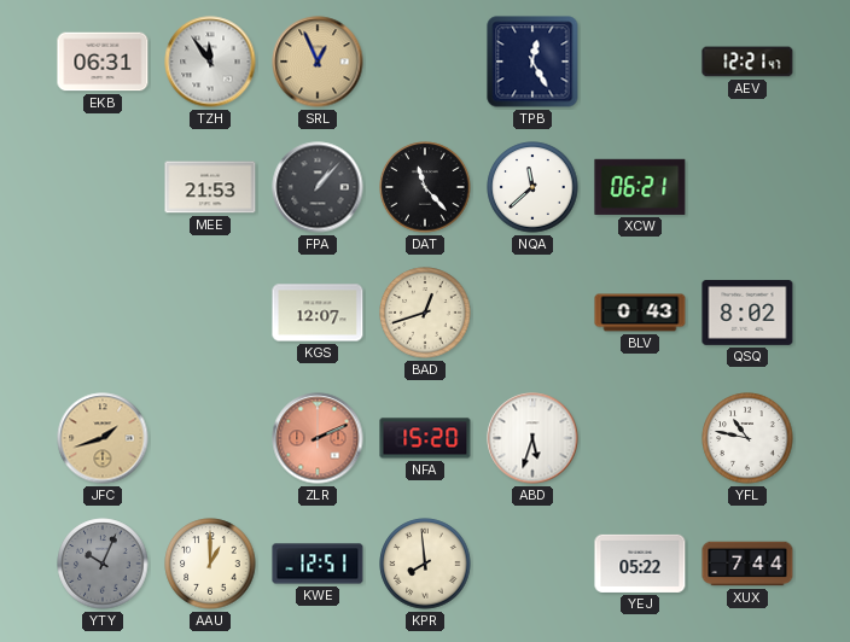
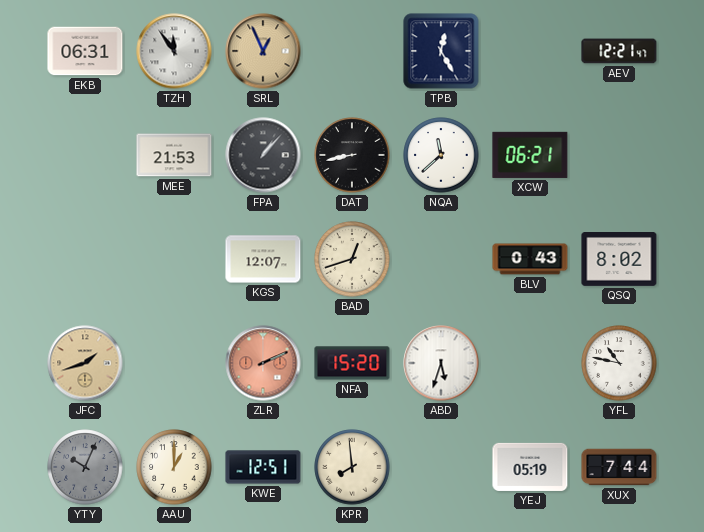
DAT: 11:23 -> 8:43 (352, 155)
YEJ: 05:22 -> 05:19 (530, 467)
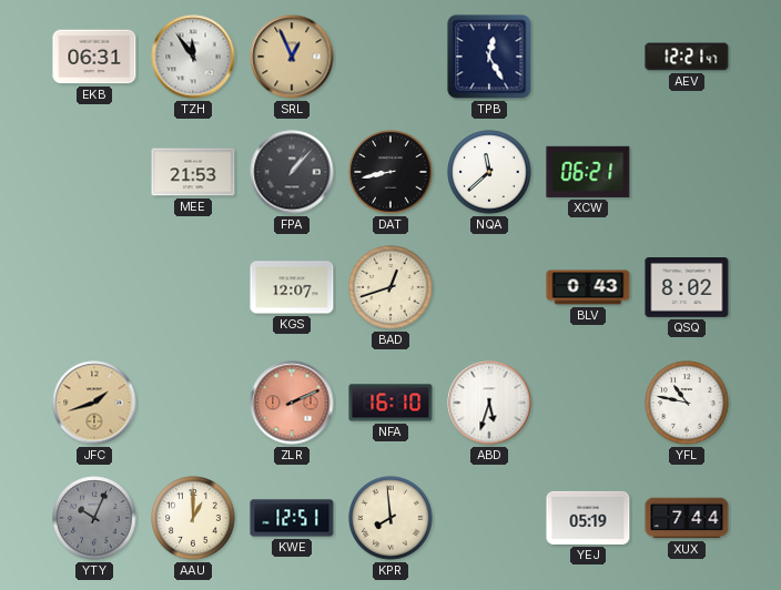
NFA: 15:20 -> 16:10 (390, 403)
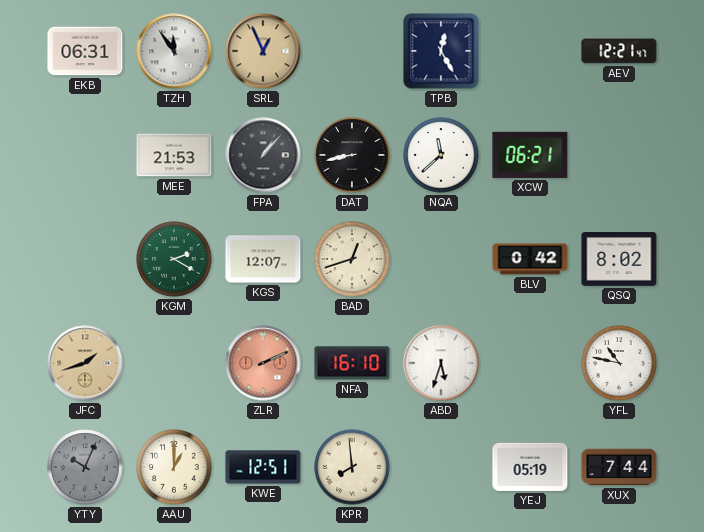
KGM: none -> 2:20 (174, 259)
BLV: 0:43 -> 0:42 (530, 259)
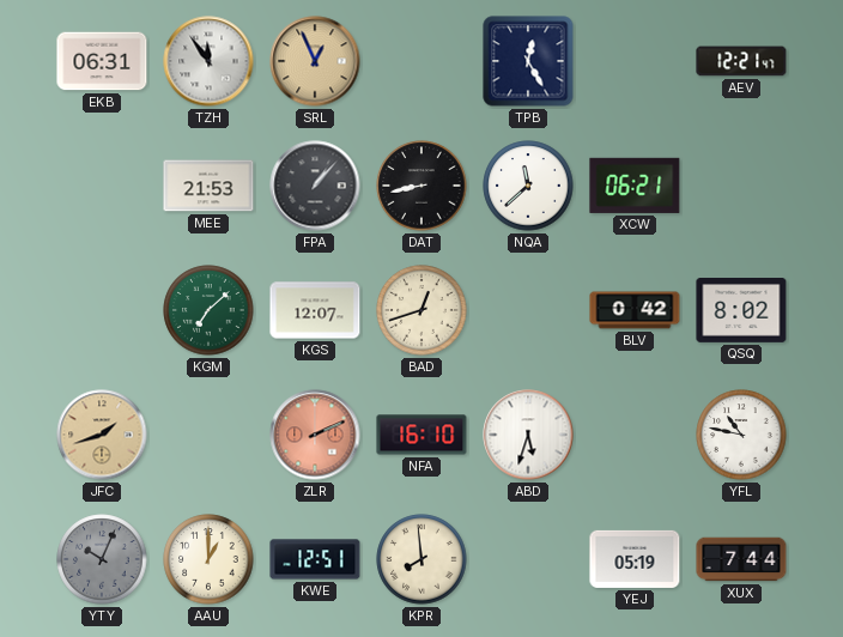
KGM: 2:20 -> 7:08 (208, 310)
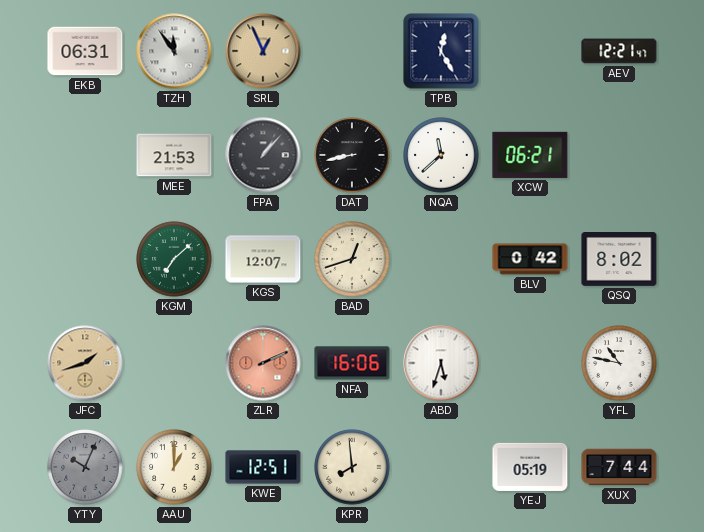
NFA: 16:10 -> 16:06 (352, 363)
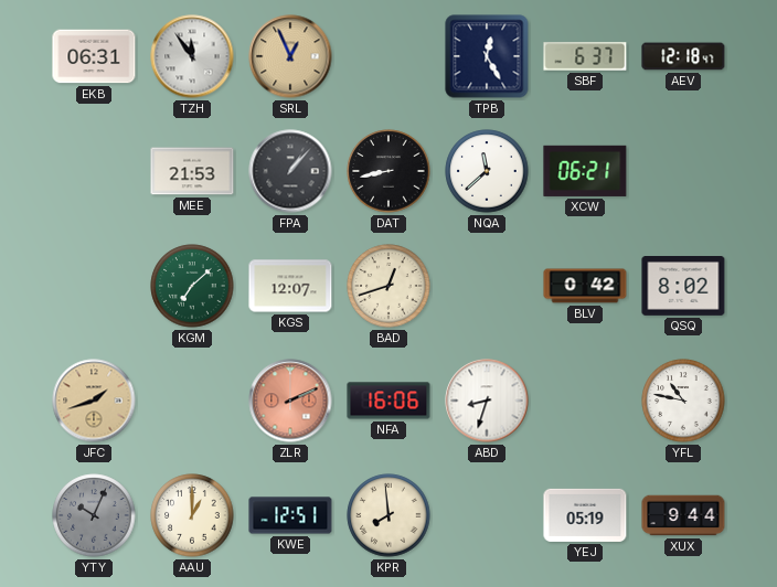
SBF: none -> 6:37 (585, 56)
AEV: 12:21 -> 12:18 (683, 56)
ABD: 5:33 -> 8:33 (487, 401)
XUX: 7:44 -> 9:44 (683, 515)
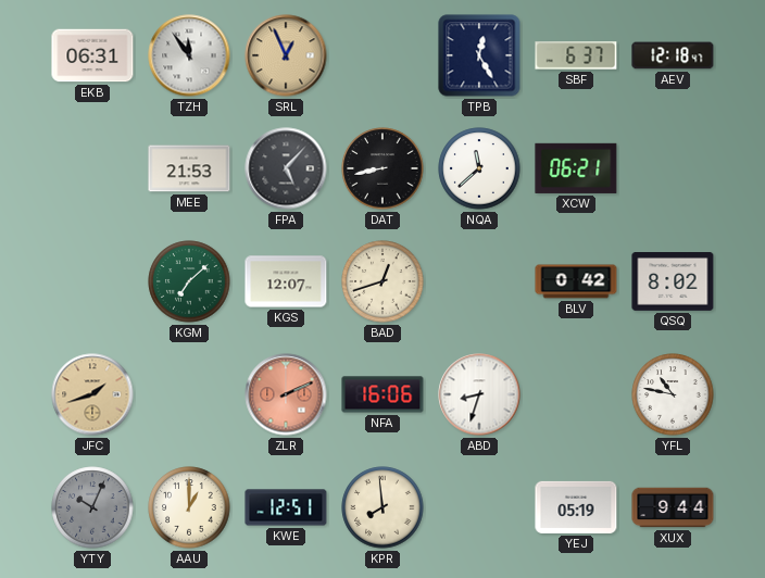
FPA: 1:07 -> 5:07 (286, 168)
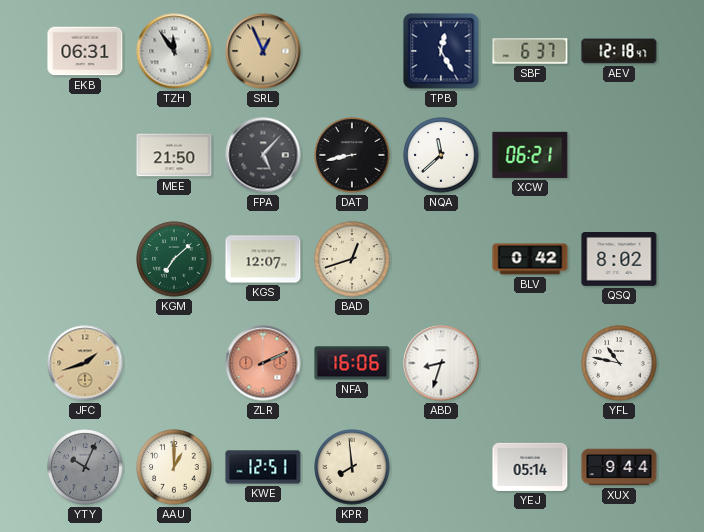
MEE: 21:53 -> 21:50 (174, 155)
YEJ: 05:19 -> 05:14 (530, 467)
